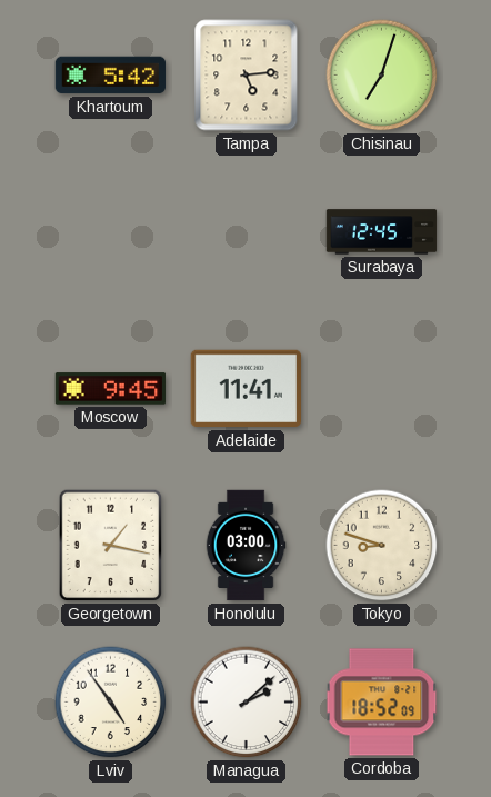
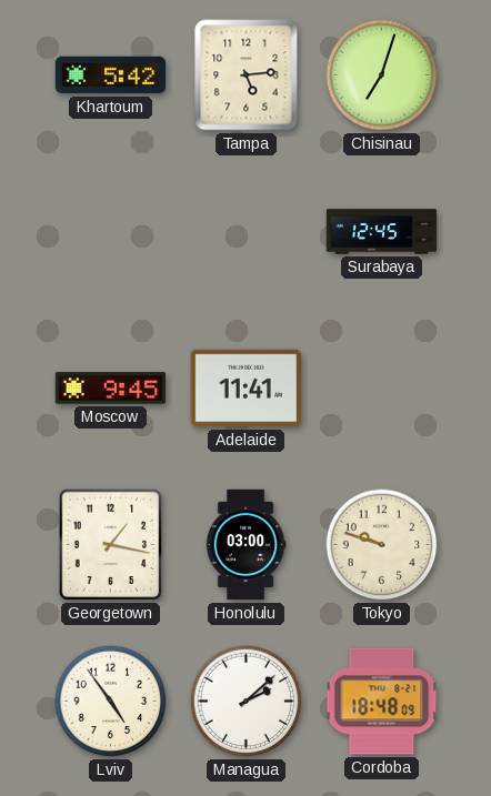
Tokyo: 8:48 -> 9:48 (382, 545)
Cordoba: 18:52 -> 18:48 (382, 702)
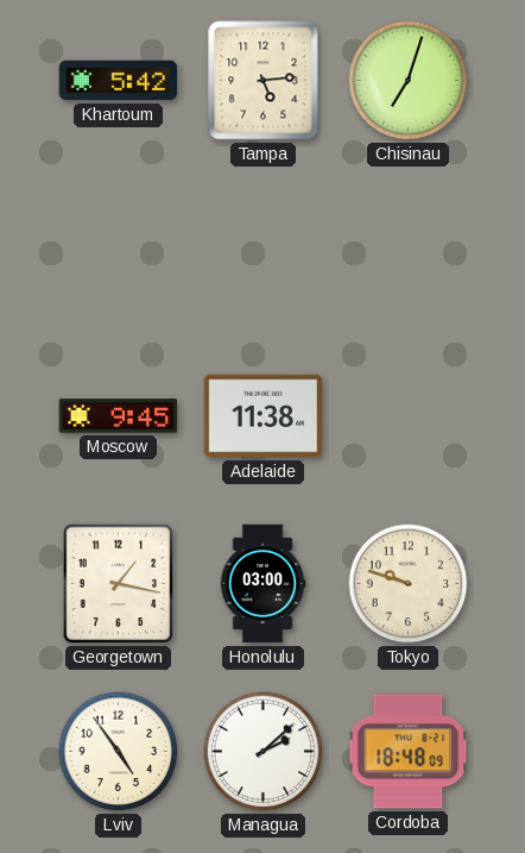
Surabaya: 12:45 -> none (382, 232)
Adelaide: 11:41 -> 11:38 (264, 416)
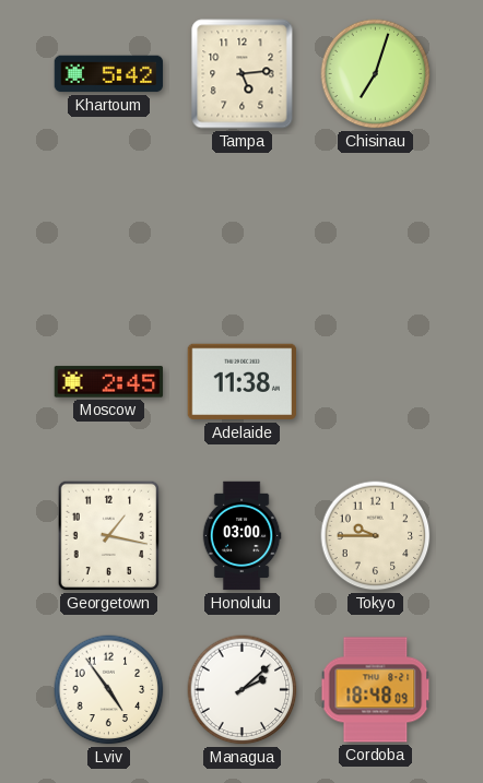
Moscow: 9:45 -> 2:45 (109, 382)
Tokyo: 9:48 -> 9:45 (376, 536)
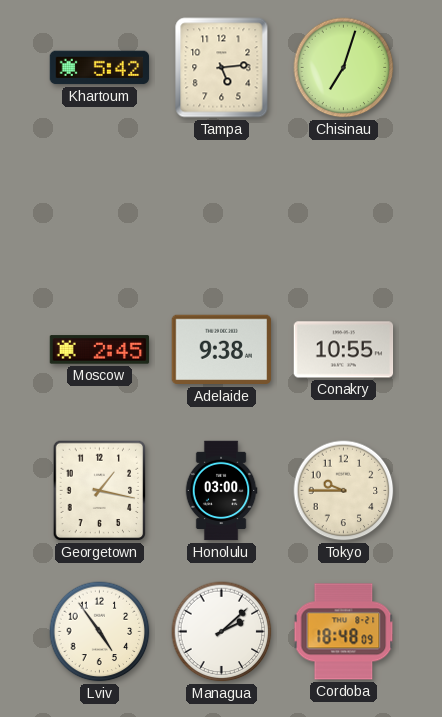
Adelaide: 11:38 -> 9:38 (222, 350)
Conakry: none -> 10:55 (344, 350)
